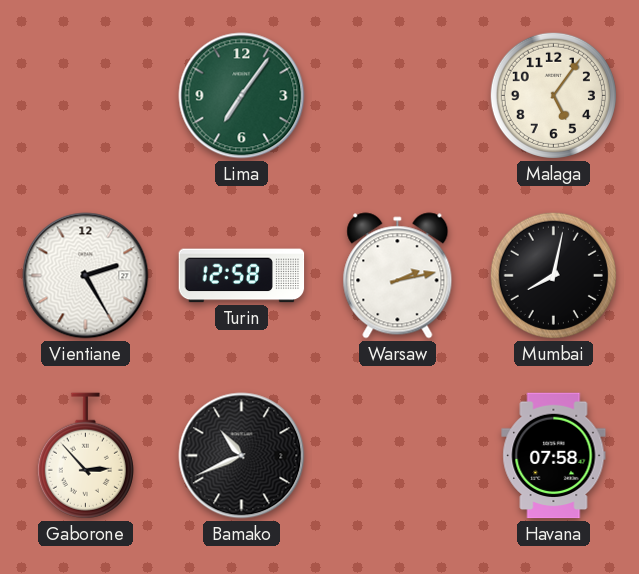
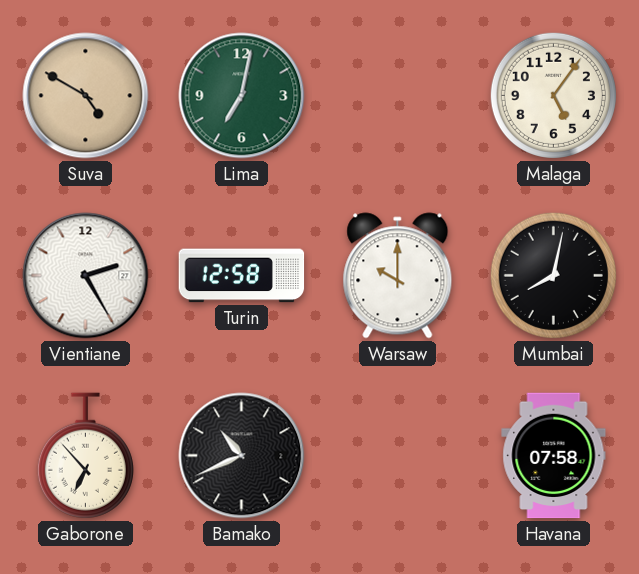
Suva: none -> 4:50 (86, 96)
Lima: 7:06 -> 7:02 (242, 96)
Warsaw: 2:13 -> 10:00 (398, 276)
Gaborone: 2:53 -> 6:53 (85, 456)
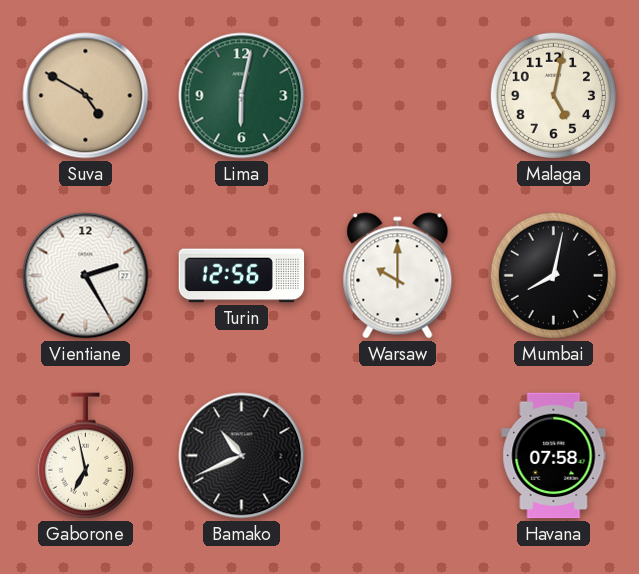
Lima: 7:02 -> 6:02 (242, 96)
Malaga: 5:06 -> 5:02 (553, 95)
Turin: 12:58 -> 12:56 (242, 276)
Gaborone: 6:53 -> 6:58 (85, 456)
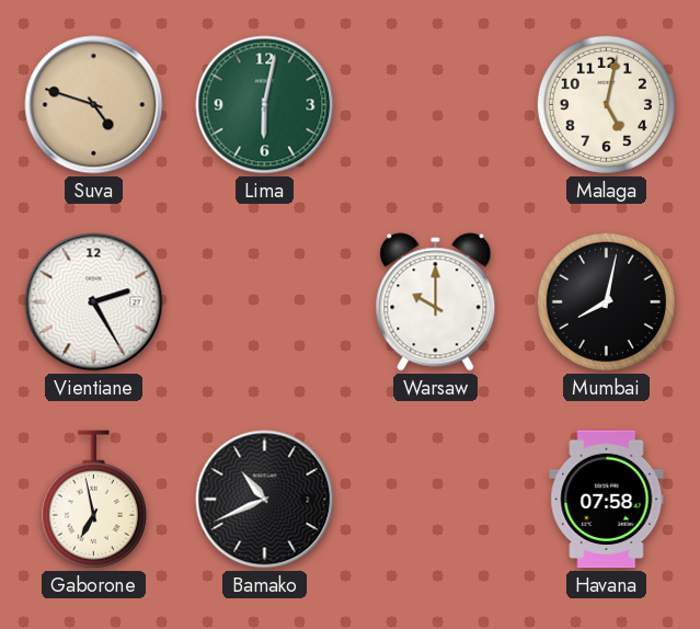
Suva: 4:50 -> 4:48 (94, 105)
Turin: 12:56 -> none (242, 276)
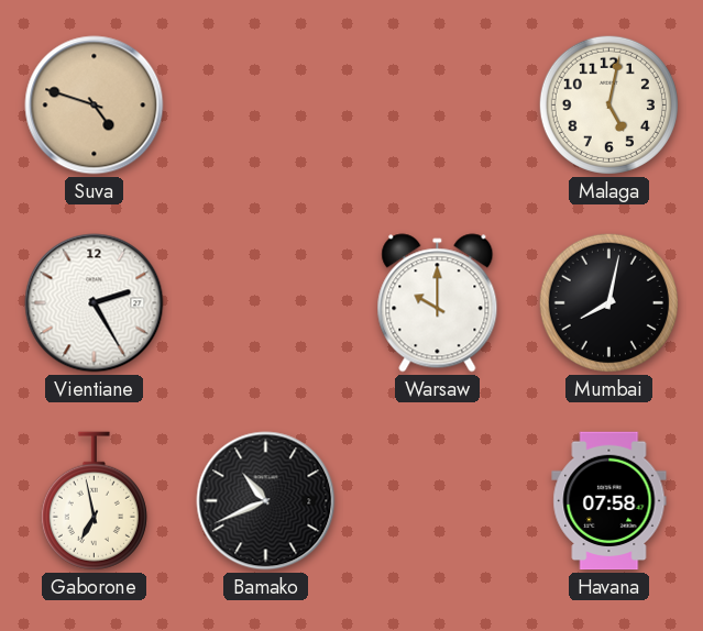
Lima: 6:02 -> none (265, 105)
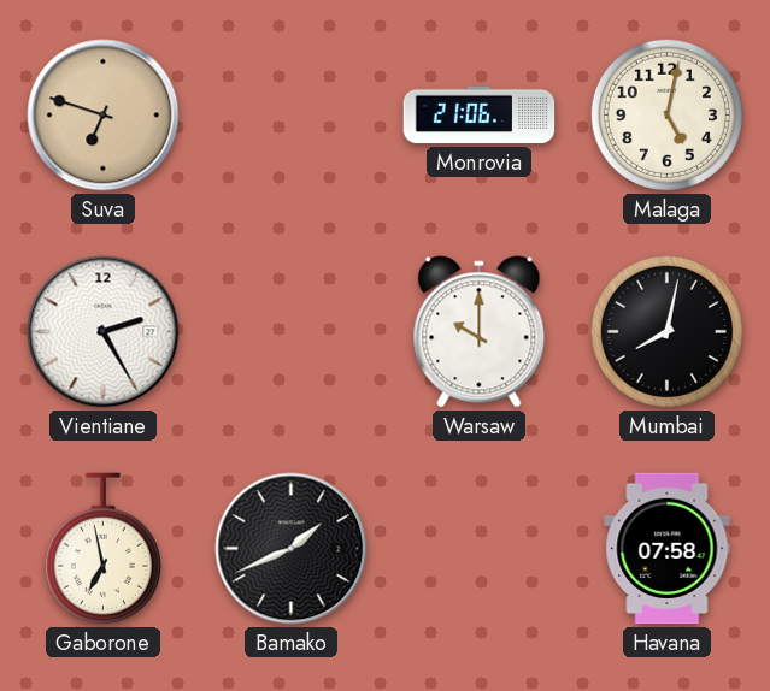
Suva: 4:48 -> 6:48 (104, 116)
Monrovia: none -> 21:06 (480, 116)
Bamako: 10:41 -> 1:41 (292, 549)
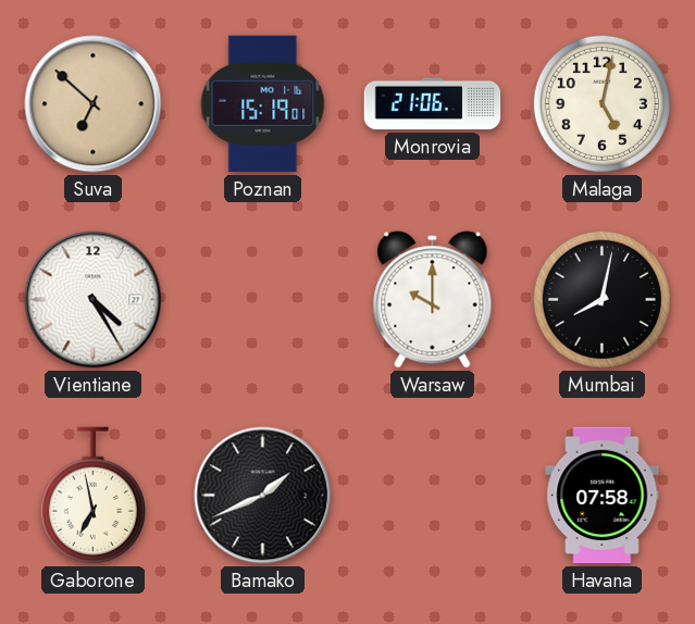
Suva: 6:48 -> 6:52 (94, 104)
Poznan: none -> 15:19 (263, 104)
Vientiane: 2:25 -> 4:25 (94, 300)
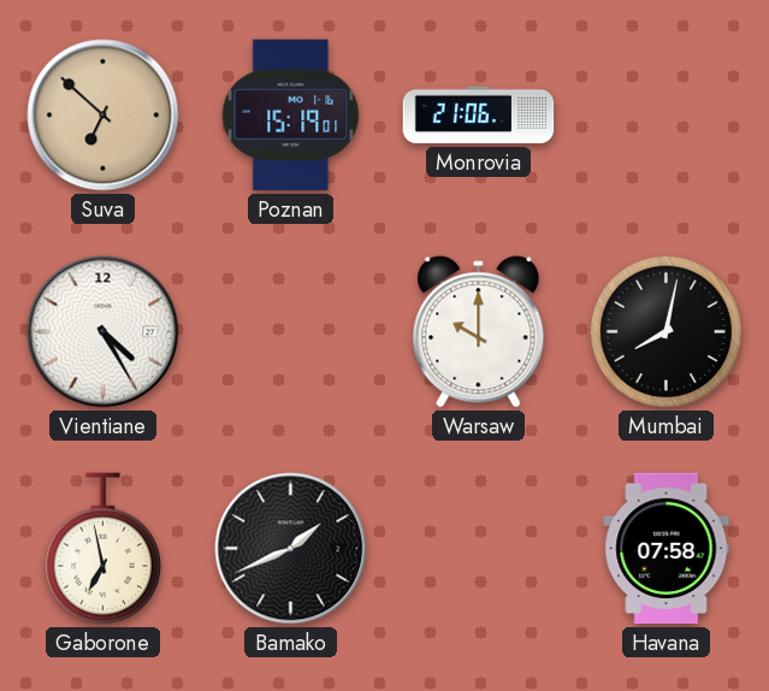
Malaga: 5:02 -> none (601, 103)
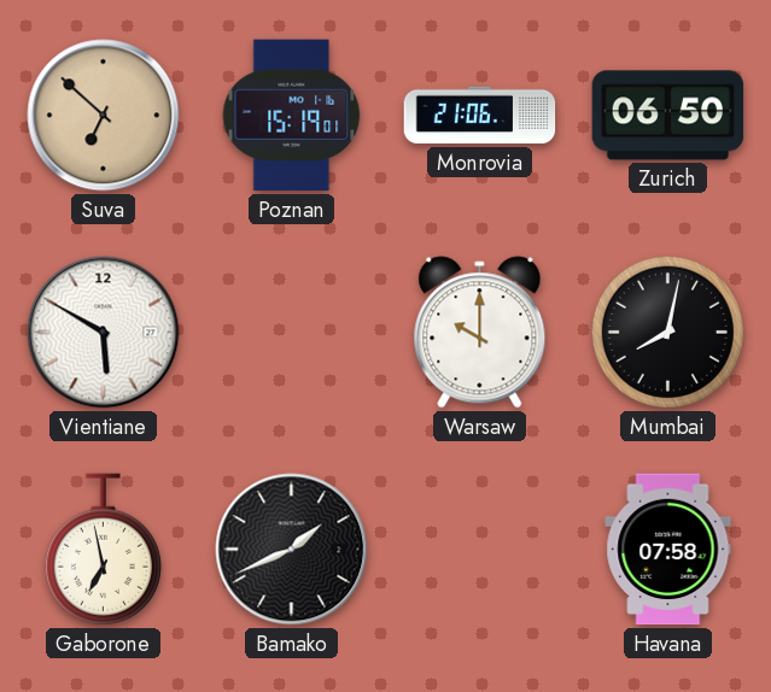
Zurich: none -> 06:50 (668, 116)
Vientiane: 4:25 -> 5:50 (104, 333)
